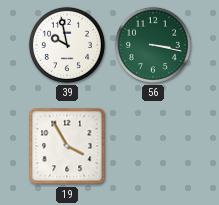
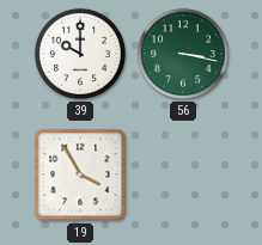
39: 9:58 -> 10:00 (80, 54)
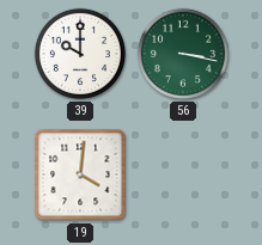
19: 3:55 -> 4:01 (80, 174)
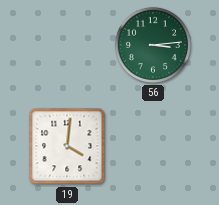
39: 10:00 -> none (80, 54)
56: 3:17 -> 3:14 (153, 45)
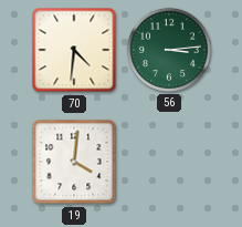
70: none -> 4:31 (74, 50)
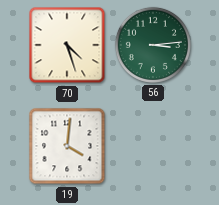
70: 4:31 -> 4:27 (67, 45)
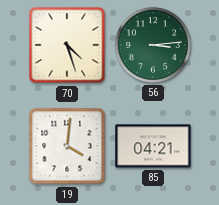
85: none -> 04:21 (153, 146)
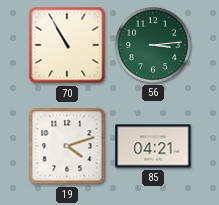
70: 4:27 -> 10:55 (67, 45)
19: 4:01 -> 4:12 (67, 146)
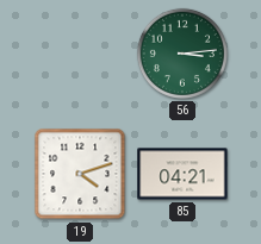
70: 10:55 -> none (67, 45)
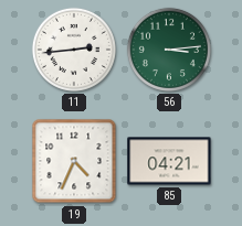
11: none -> 2:44 (74, 50)
19: 4:12 -> 4:34 (74, 161)
